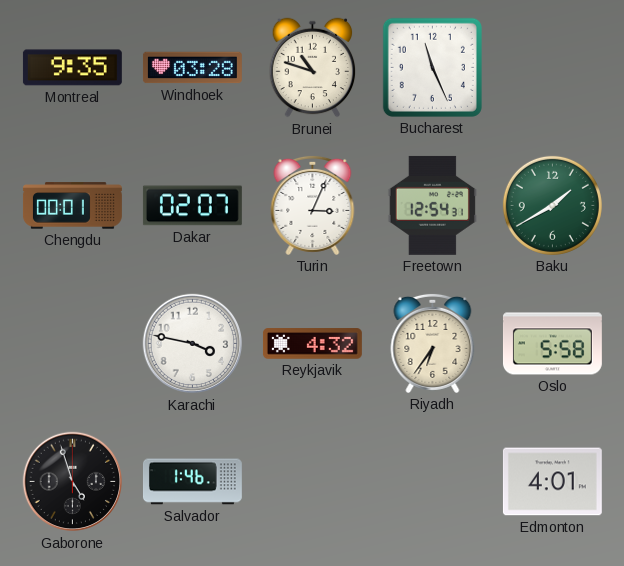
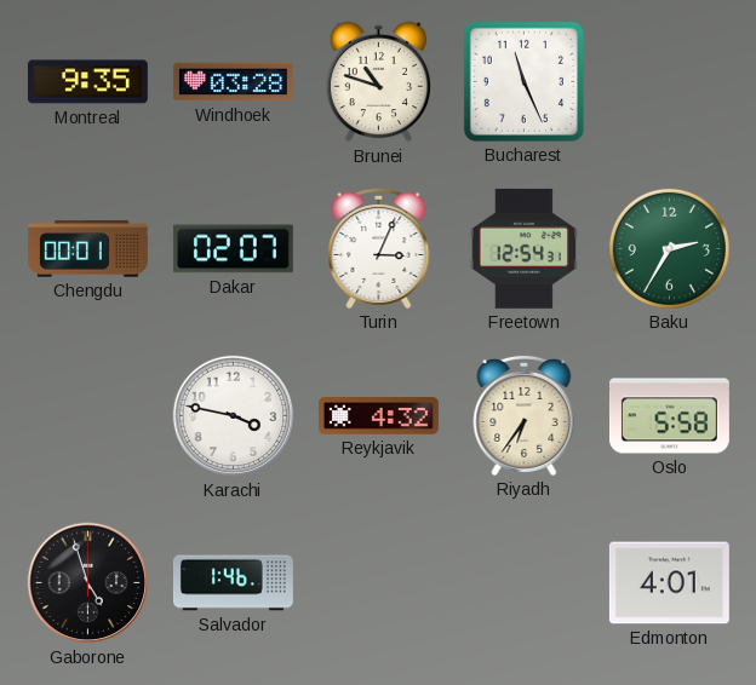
Baku: 1:40 -> 2:35 (669, 248)
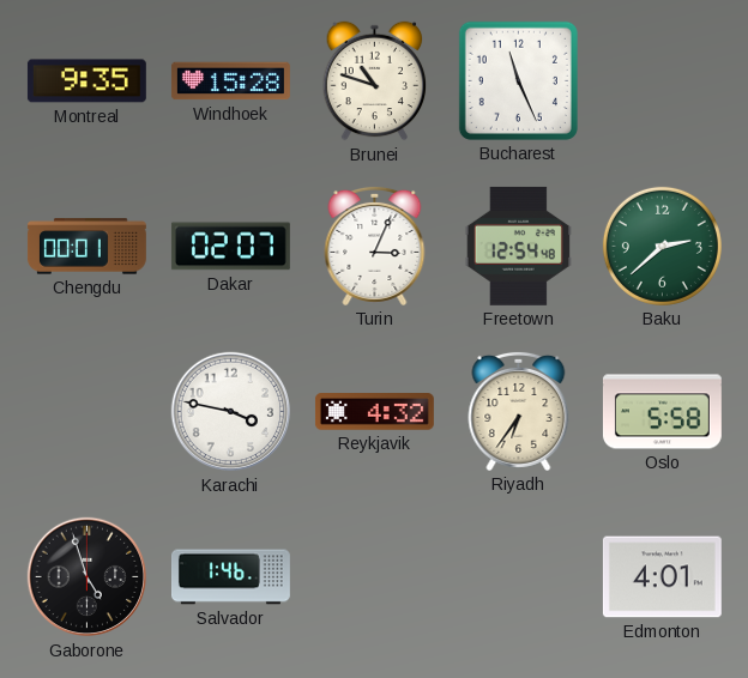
Windhoek: 03:28 -> 15:28 (230, 81)
Freetown: 12:54:31 -> 12:54:48 (518, 246)
Baku: 2:35 -> 2:38 (662, 246)
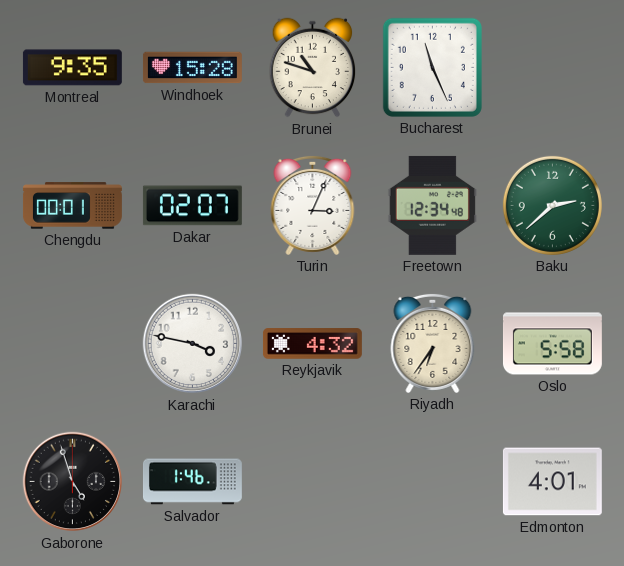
Freetown: 12:54 -> 12:34 (432, 205)
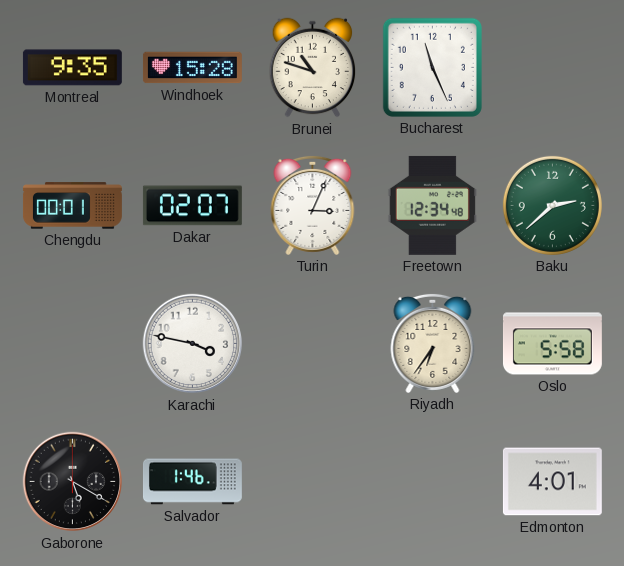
Reykjavik: 4:32 -> none (312, 344)
Gaborone: 4:57 -> 5:20 (73, 482)
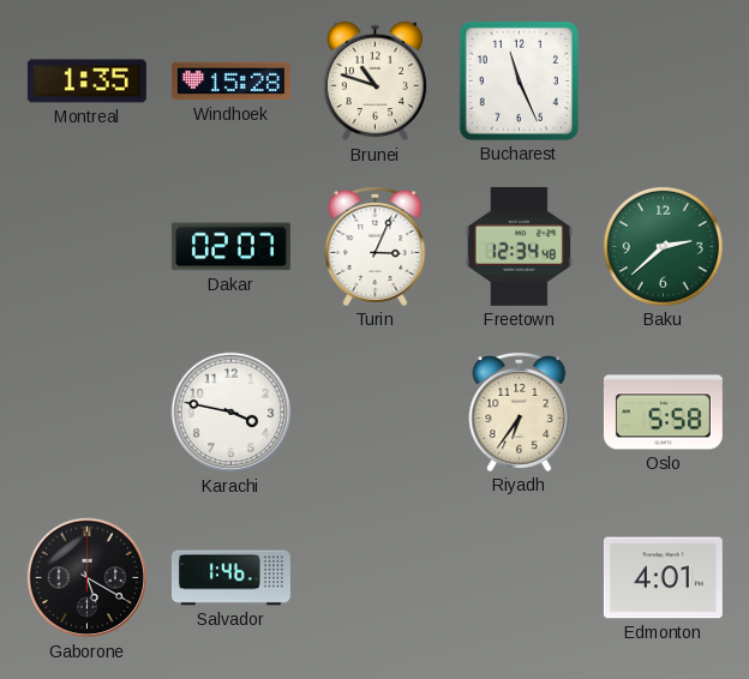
Montreal: 9:35 -> 1:35 (86, 82)
Chengdu: 00:01 -> none (72, 206)
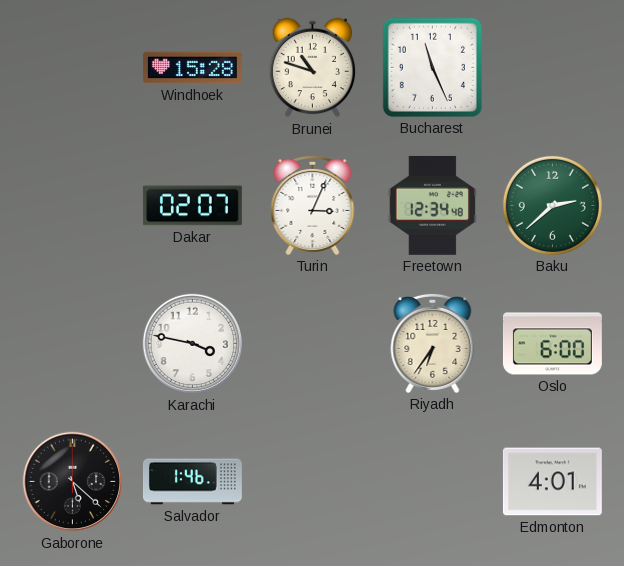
Montreal: 1:35 -> none (86, 82)
Oslo: 5:58 -> 6:00 (552, 344)
Gaborone: 5:20 -> 5:22 (73, 482)
